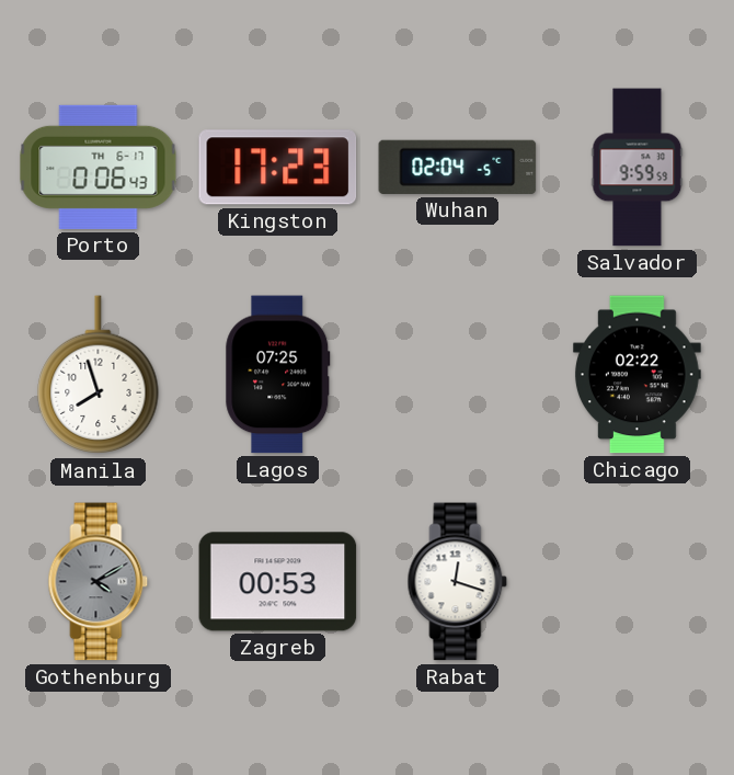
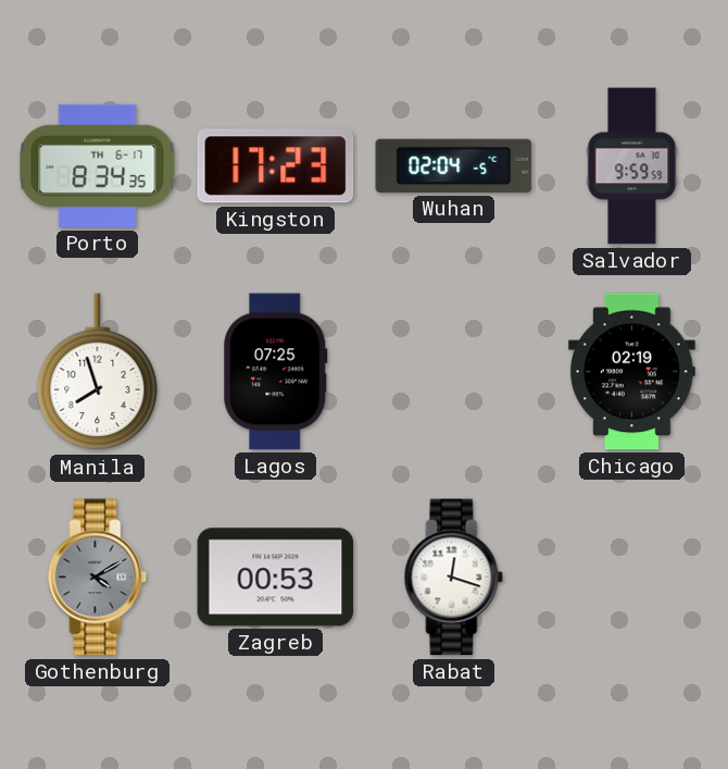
Porto: 0:06 -> 8:34 (98, 165)
Chicago: 02:22 -> 02:19 (631, 372)
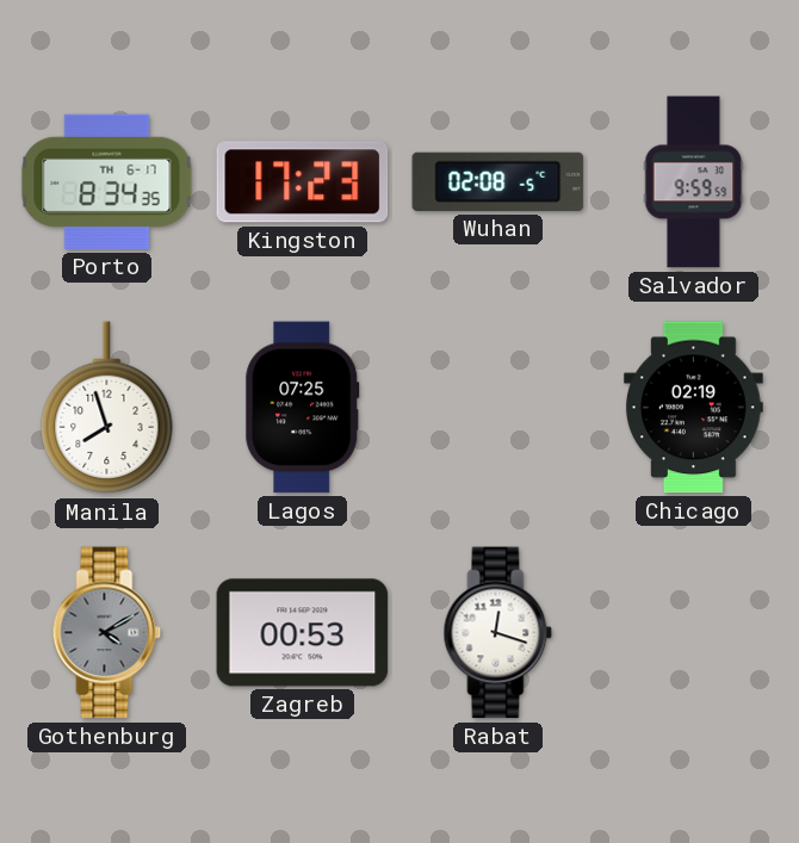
Wuhan: 02:04 -> 02:08 (498, 181)
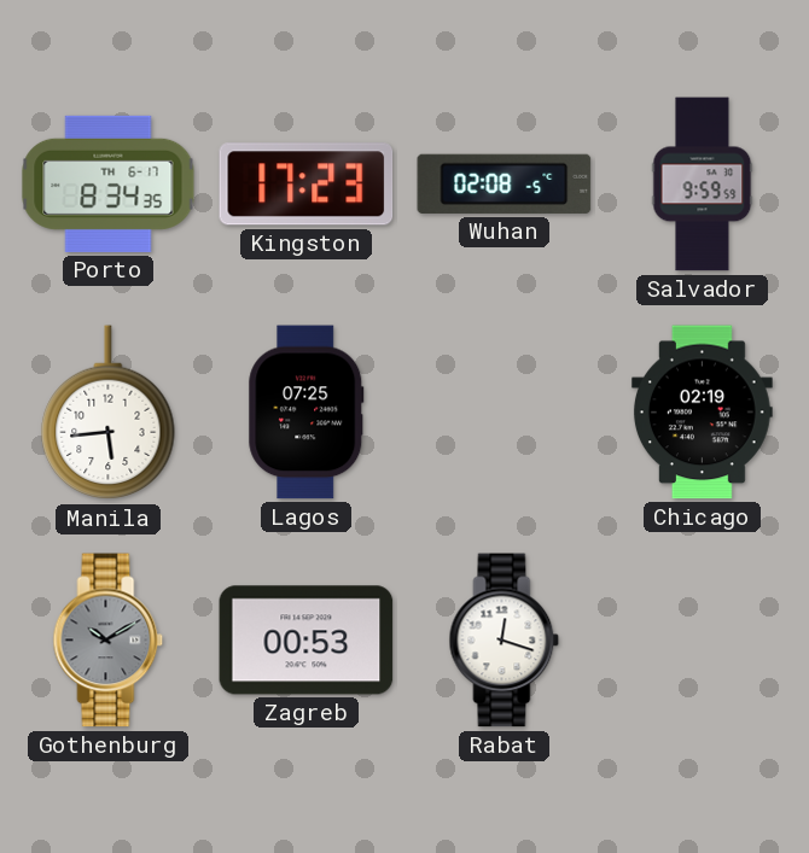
Manila: 7:57 -> 5:44 (109, 413)
Gothenburg: 4:10 -> 10:10 (109, 641)
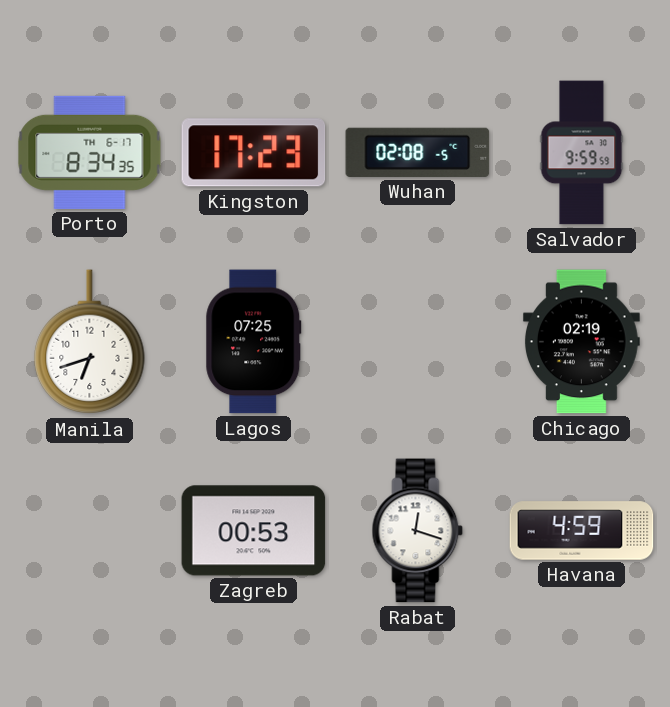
Manila: 5:44 -> 6:42 (90, 342)
Gothenburg: 10:10 -> none (109, 641)
Havana: none -> 4:59 (582, 531)
